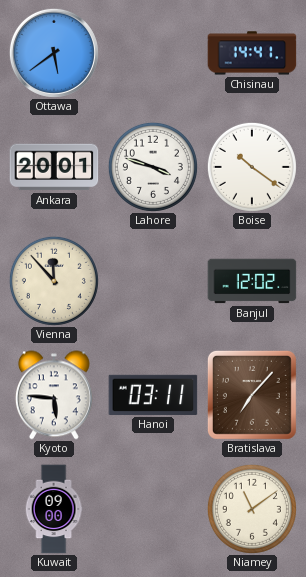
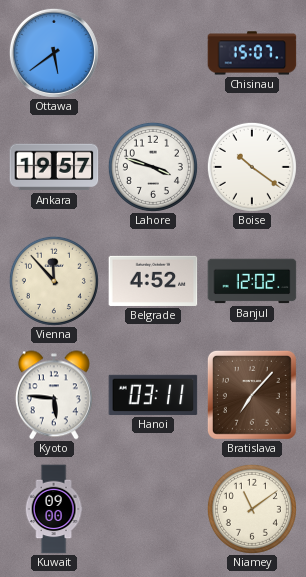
Chisinau: 14:41 -> 15:07 (252, 53)
Ankara: 20:01 -> 19:57 (54, 167)
Belgrade: none -> 4:52 (153, 281)
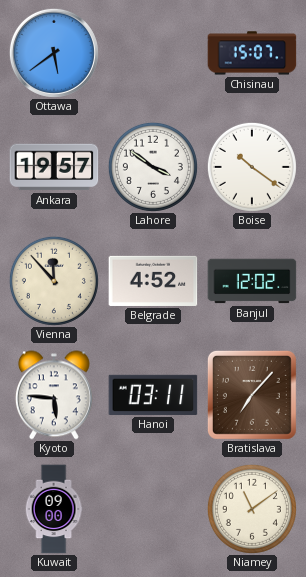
Lahore: 3:48 -> 3:51 (153, 167)
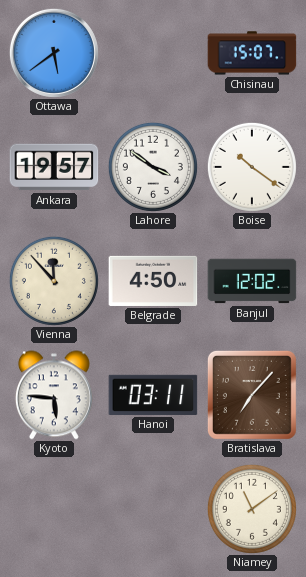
Belgrade: 4:52 -> 4:50 (153, 281)
Kuwait: 09:00 -> none (54, 509)
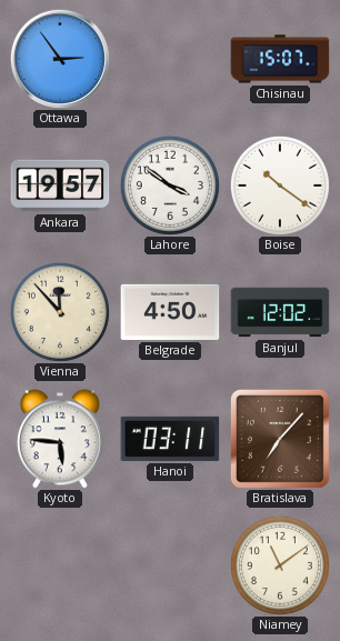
Ottawa: 5:39 -> 2:54 (60, 59)
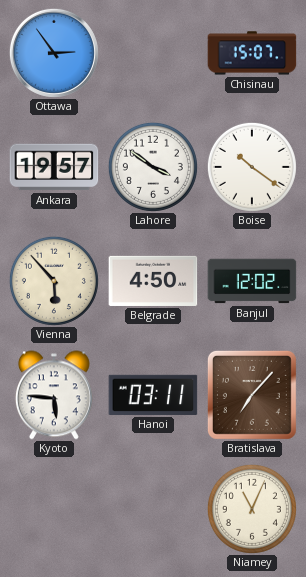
Vienna: 11:53 -> 5:53 (54, 281)
Niamey: 11:09 -> 11:04 (252, 509)
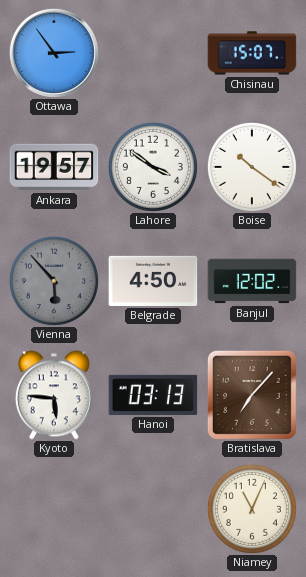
Vienna dial: cream -> grey (54, 281)
Hanoi: 03:11 -> 03:13 (153, 395)
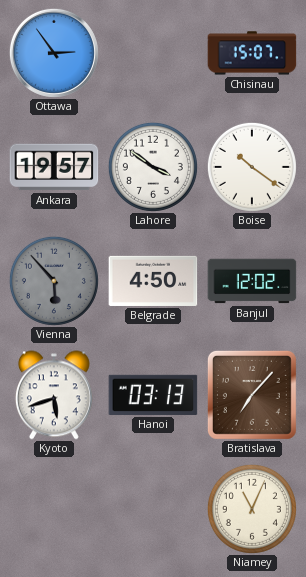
Kyoto: 5:46 -> 5:42 (54, 395)
